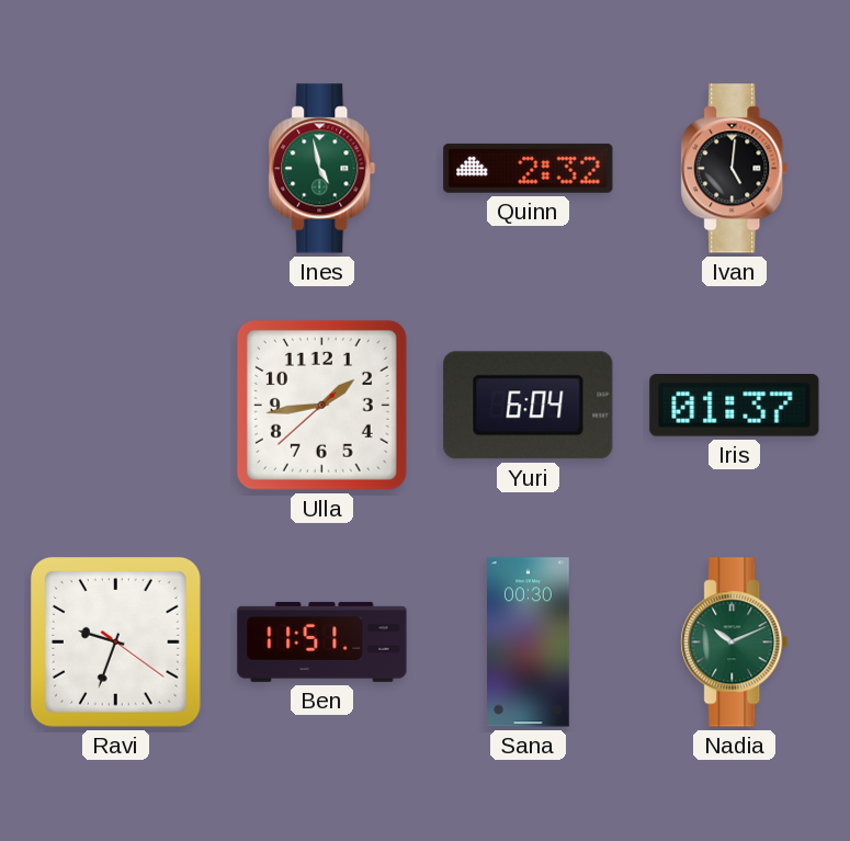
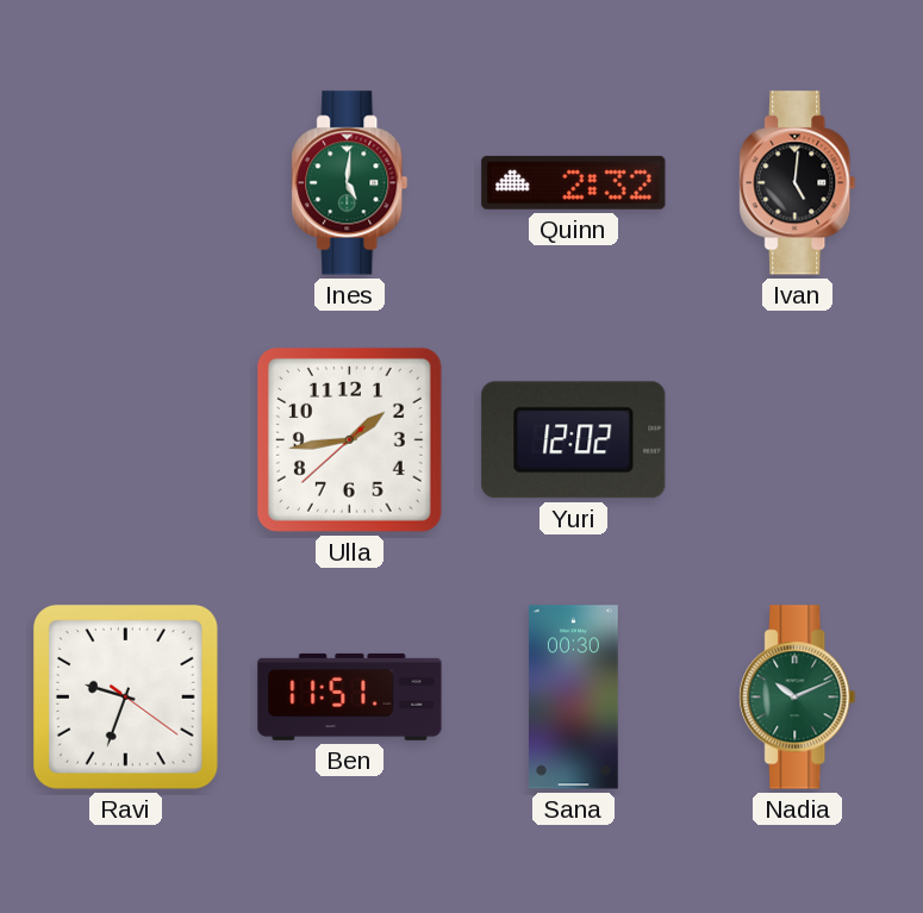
Ines: 4:58 -> 5:01 (350, 183)
Yuri: 6:04 -> 12:02 (574, 440)
Iris: 01:37 -> none (735, 406)
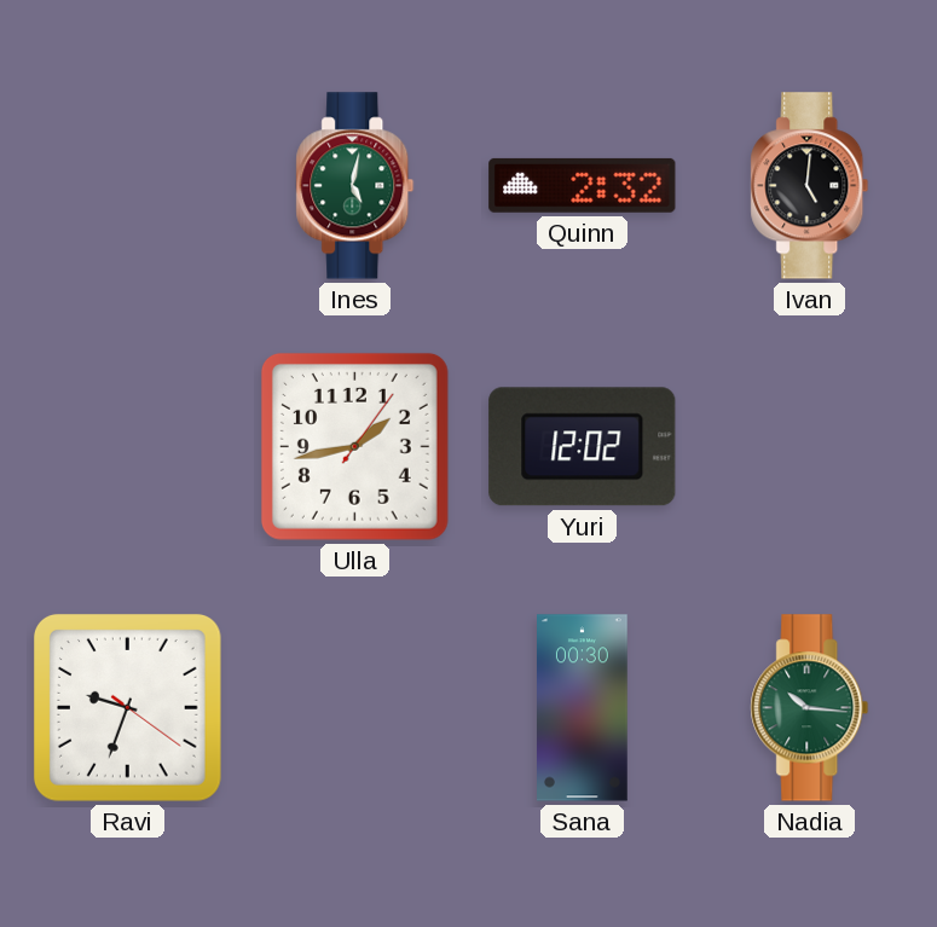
Ines: 5:01 -> 5:02 (355, 186)
Ulla: 1:43:38 -> 1:43:06 (354, 446)
Ben: 11:51 -> none (350, 696)
Nadia: 10:11 -> 10:16 (810, 708)
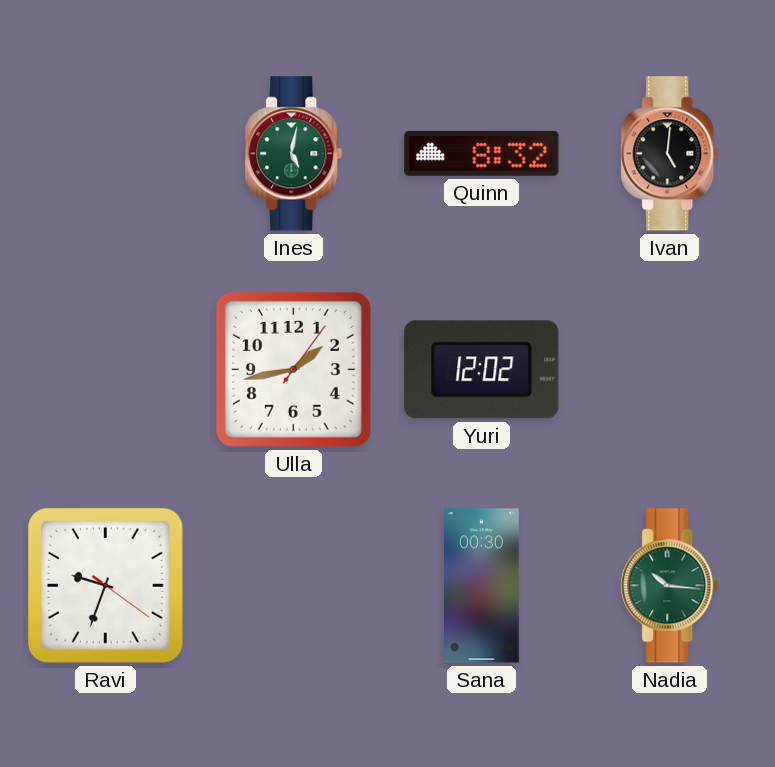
Quinn: 2:32 -> 8:32 (482, 153)
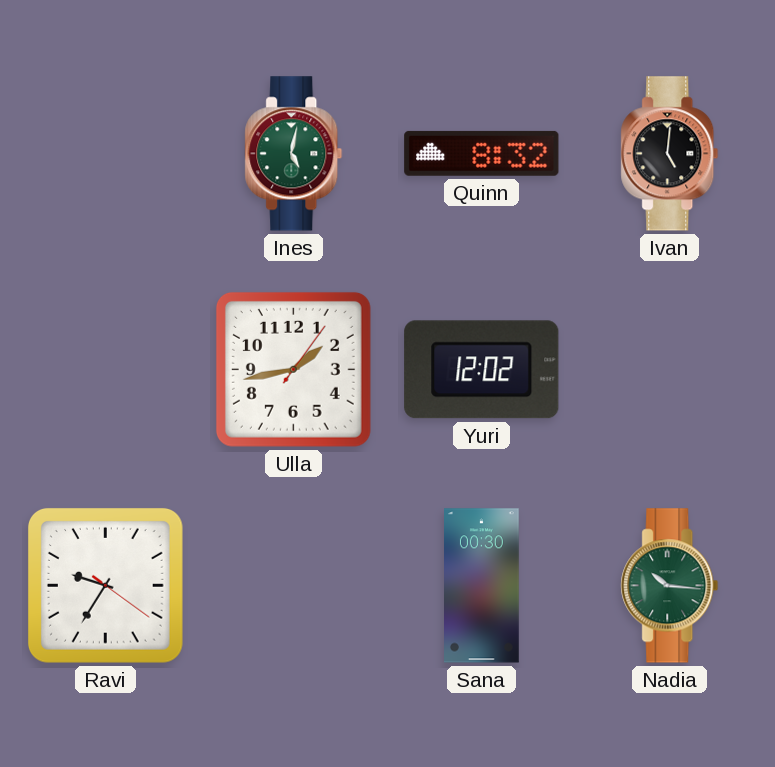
Ravi: 9:33 -> 9:35 (105, 585)
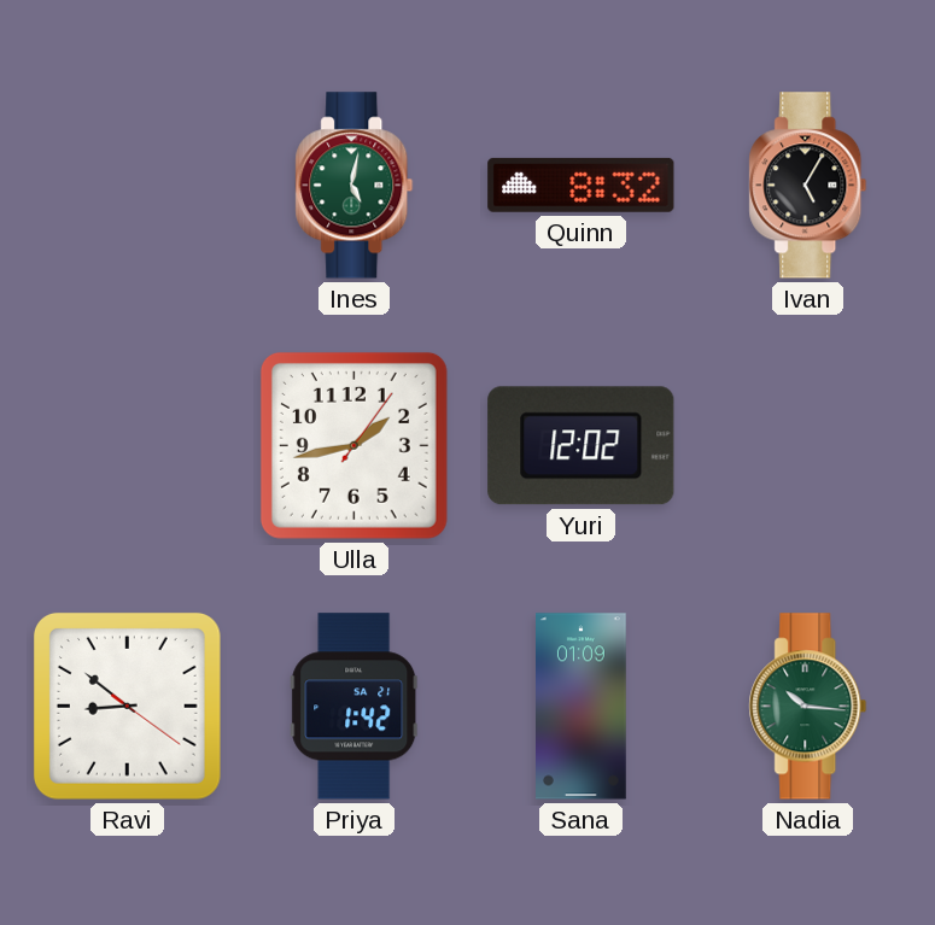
Ivan: 5:01 -> 5:05 (808, 186)
Ravi: 9:35 -> 8:51 (127, 706)
Priya: none -> 1:42 (355, 707)
Sana: 00:30 -> 01:09 (582, 707)
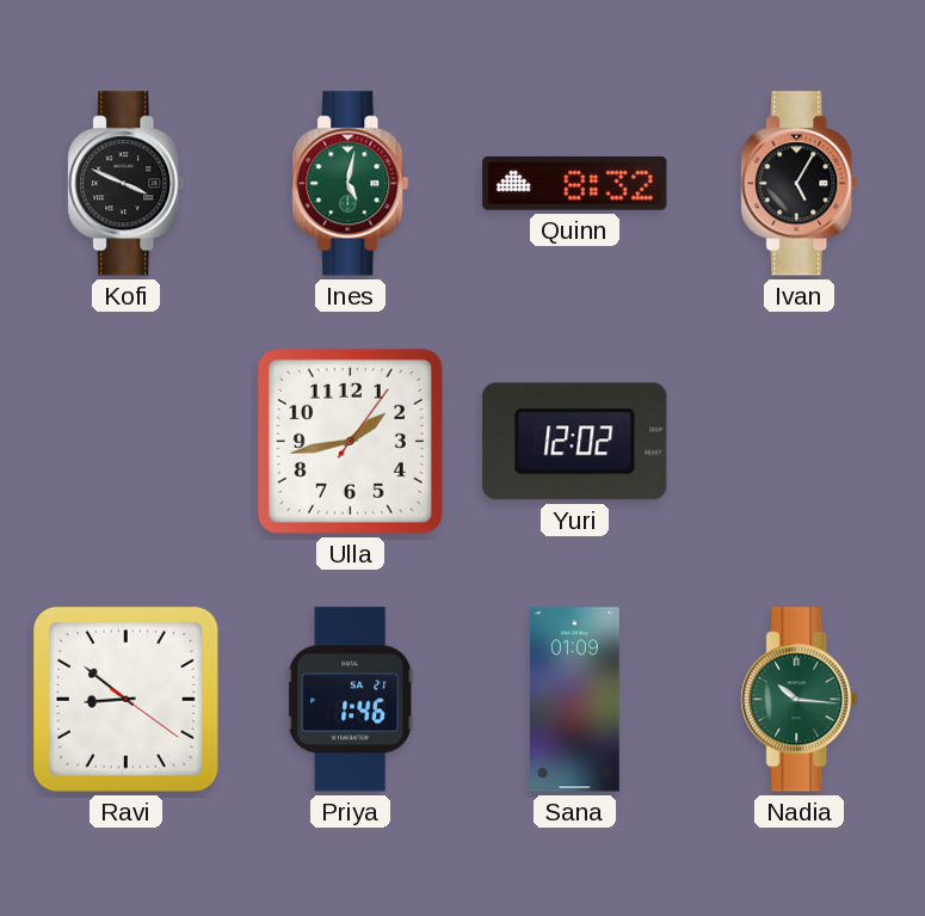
Kofi: none -> 3:49 (127, 184)
Priya: 1:42 -> 1:46 (351, 700)
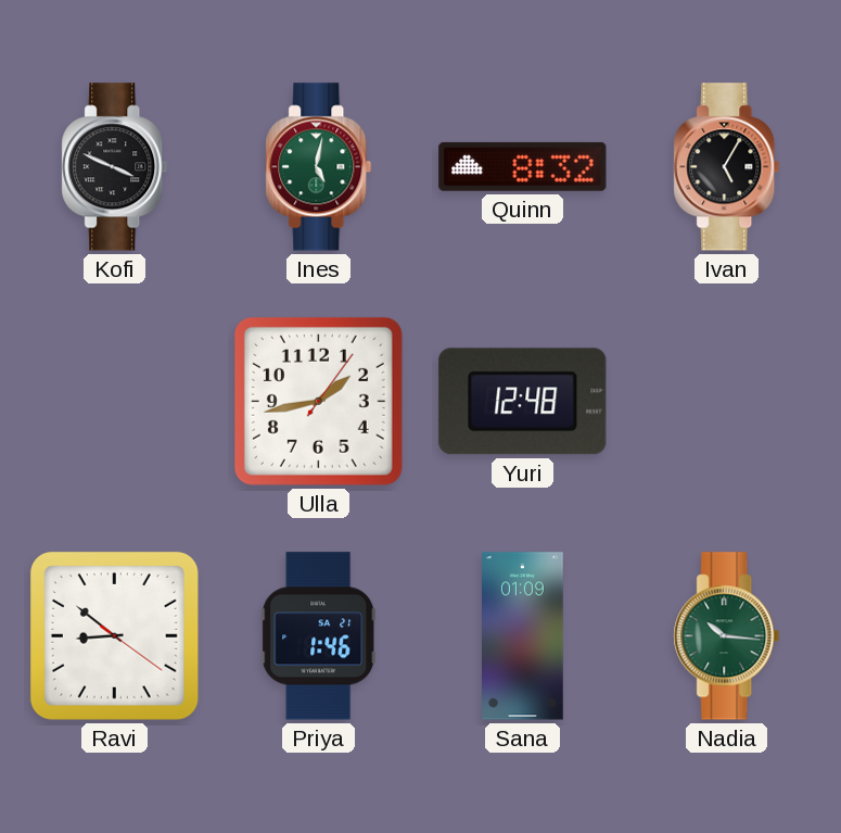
Yuri: 12:02 -> 12:48 (523, 402)
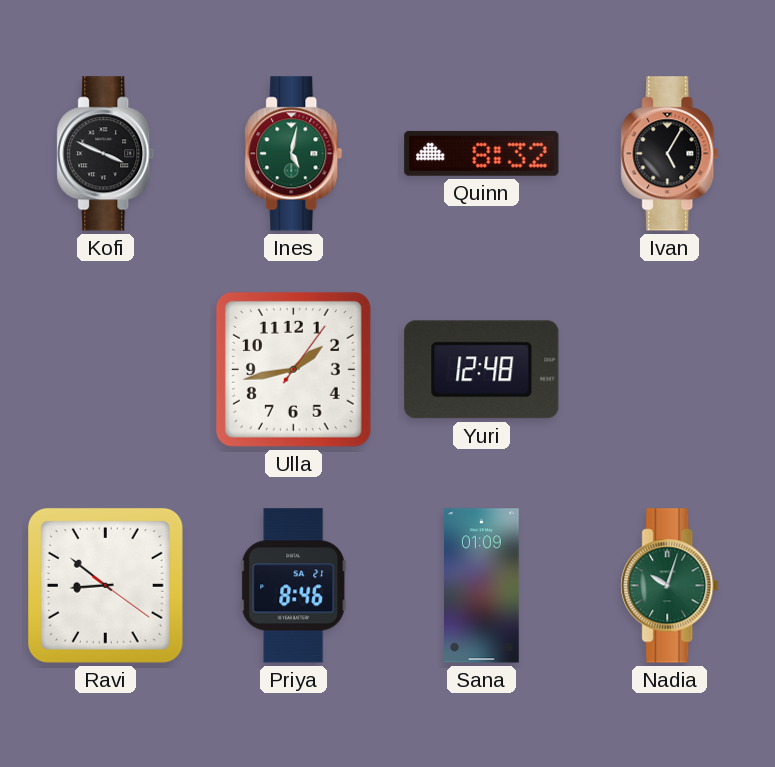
Priya: 1:46 -> 8:46 (294, 586)
Nadia: 10:16 -> 10:03 (670, 586)
